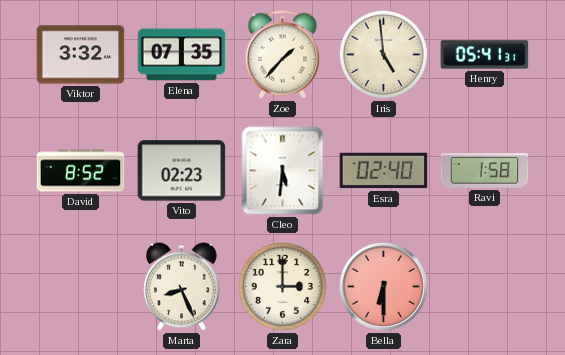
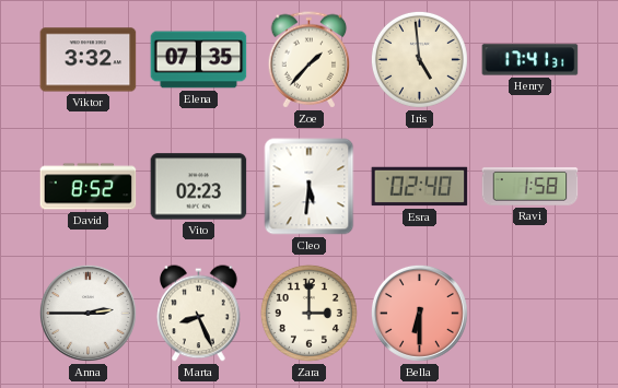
Henry: 05:41 -> 17:41 (530, 60)
Anna: none -> 2:45 (88, 313)
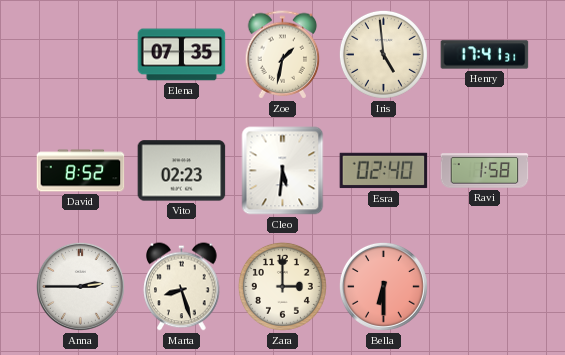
Viktor: 3:32 -> none (89, 60)
Zoe: 1:37 -> 1:32 (283, 55)
Marta: 8:26 -> 8:27 (182, 287)
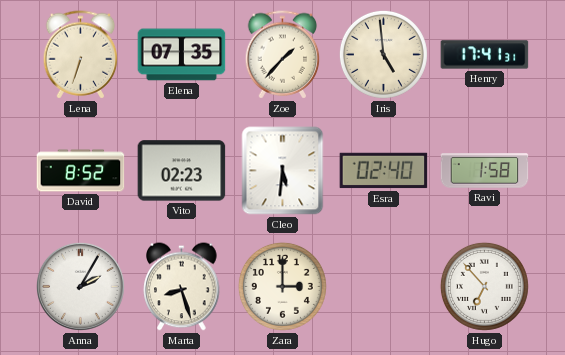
Lena: none -> 6:33 (81, 55)
Zoe: 1:32 -> 1:37 (283, 55)
Anna: 2:45 -> 2:05 (80, 286)
Bella: 6:30 -> none (383, 286)
Hugo: none -> 6:53 (484, 286)
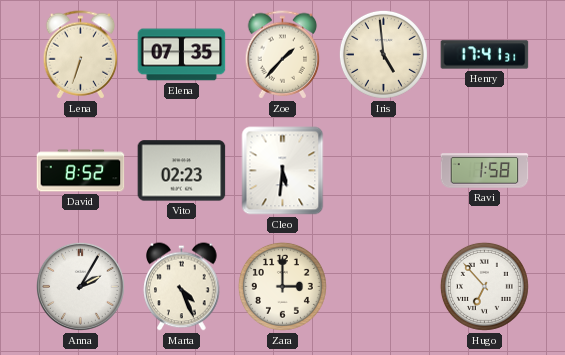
Esra: 02:40 -> none (384, 171)
Marta: 8:27 -> 4:26 (182, 287)
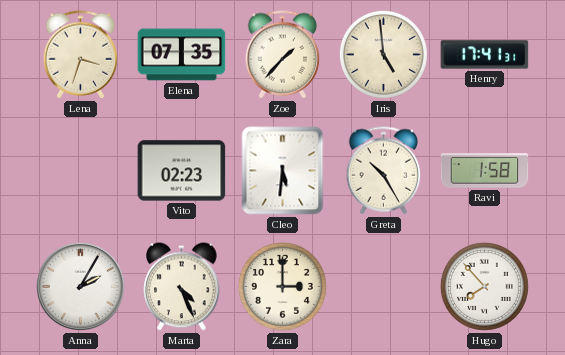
Lena: 6:33 -> 3:33 (81, 55)
David: 8:52 -> none (81, 171)
Greta: none -> 10:25 (384, 171)
Hugo: 6:53 -> 7:53 (484, 286)
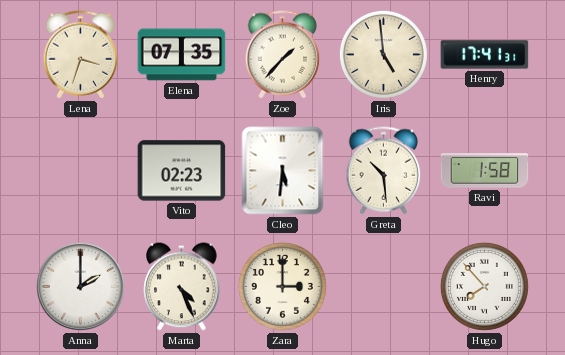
Greta: 10:25 -> 10:29 (384, 171)
Anna: 2:05 -> 2:00 (80, 286)
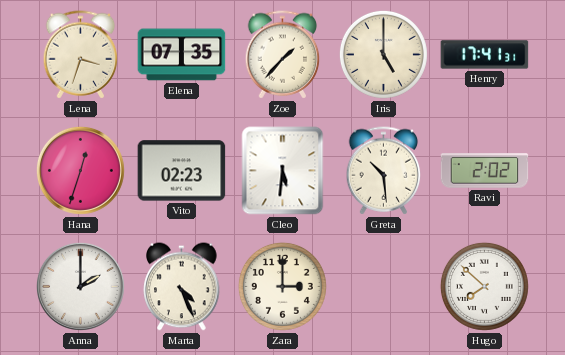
Iris: 4:59 -> 5:00 (383, 54)
Hana: none -> 12:33 (80, 170)
Ravi: 1:58 -> 2:02 (485, 171)
Hugo: 7:53 -> 7:52 (484, 286)
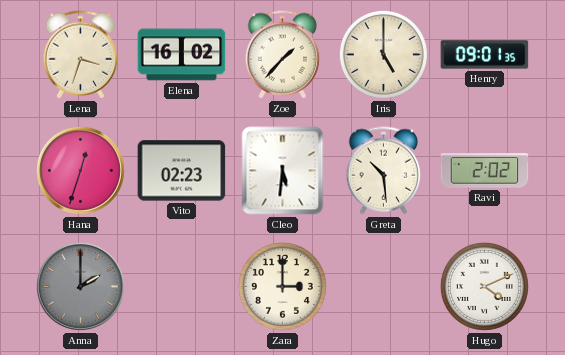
Elena: 07:35 -> 16:02 (182, 55)
Henry: 17:41 -> 09:01 (485, 55)
Anna dial: white -> grey (80, 286)
Marta: 4:26 -> none (182, 287)
Hugo: 7:52 -> 4:11 (484, 286)
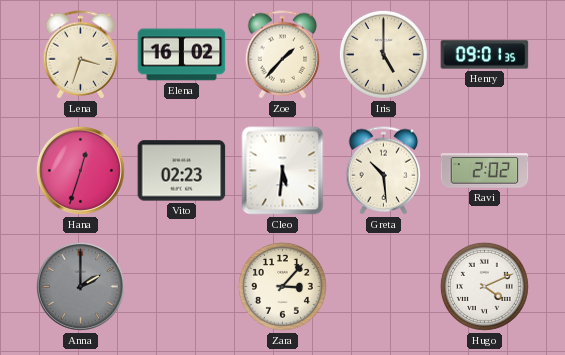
Zara: 3:00 -> 3:07 (282, 286)
